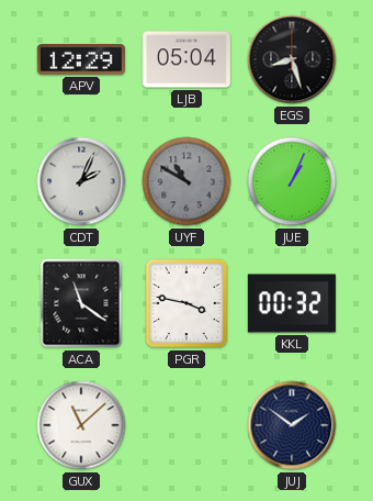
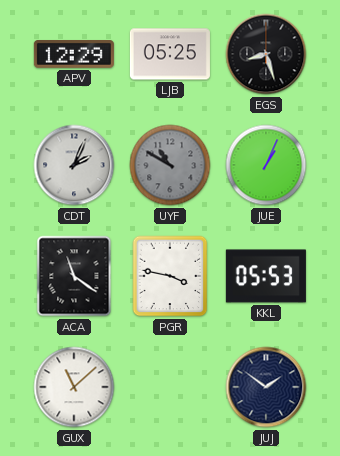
LJB: 05:04 -> 05:25 (170, 54)
KKL: 00:32 -> 05:53 (266, 276)
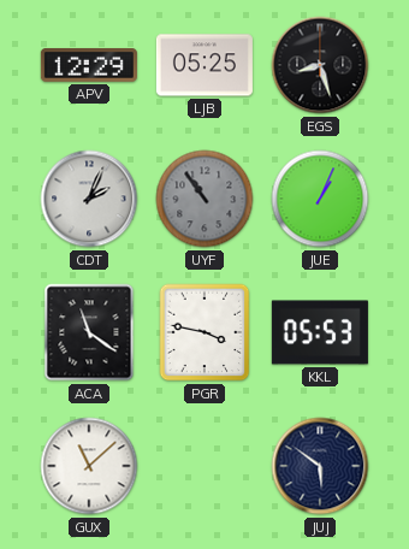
UYF: 10:50 -> 10:54 (204, 199)
JUJ: 1:51 -> 5:51 (320, 466)
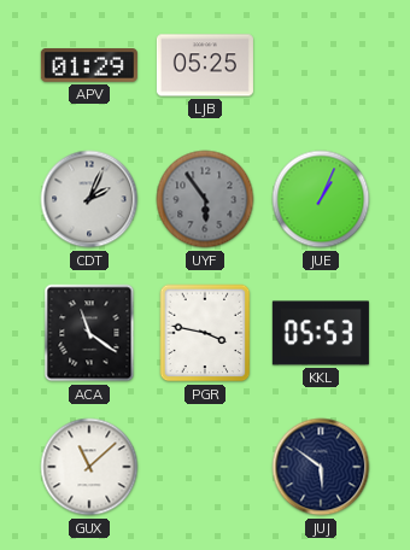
APV: 12:29 -> 01:29 (89, 66)
EGS: 8:27 -> none (320, 65)
UYF: 10:54 -> 5:54 (205, 199)
